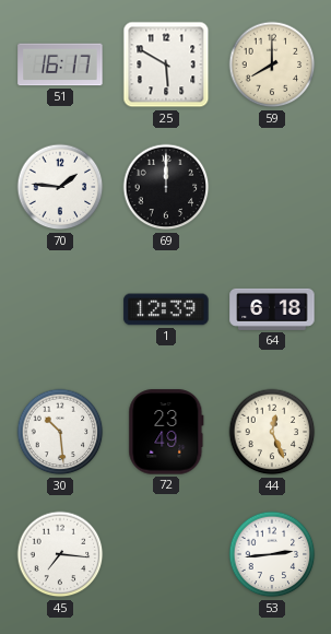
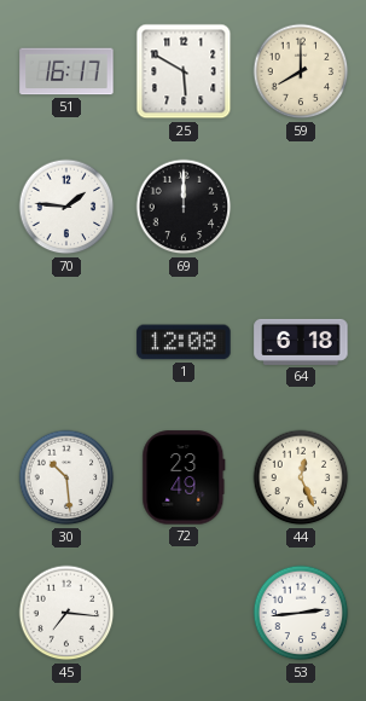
1: 12:39 -> 12:08 (184, 342)
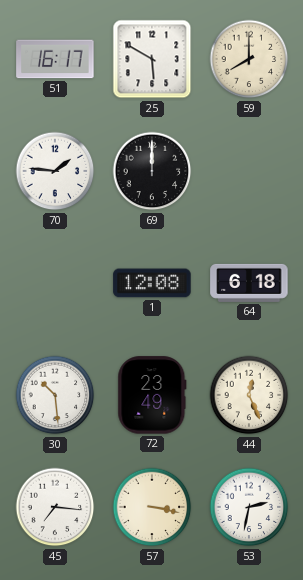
57: none -> 3:17 (152, 507)
53: 2:44 -> 2:32 (249, 507)
